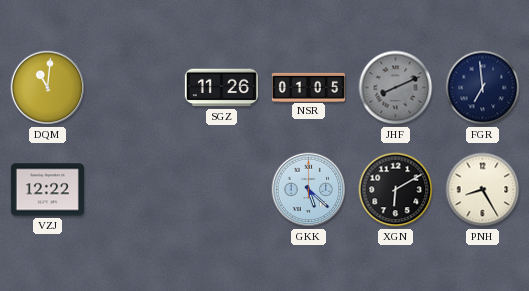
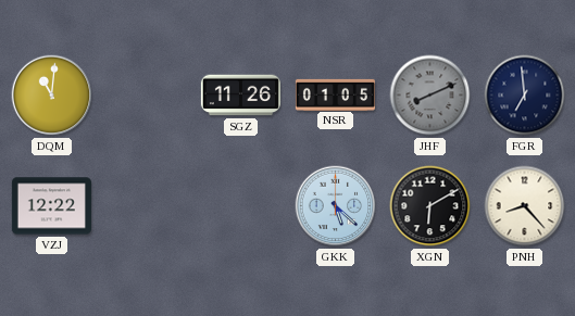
PNH: 8:25 -> 8:23 (525, 206)
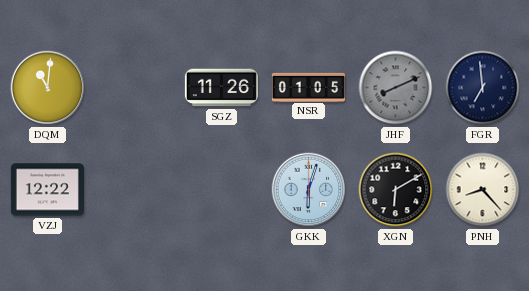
GKK: 5:22 -> 6:03 (309, 190)
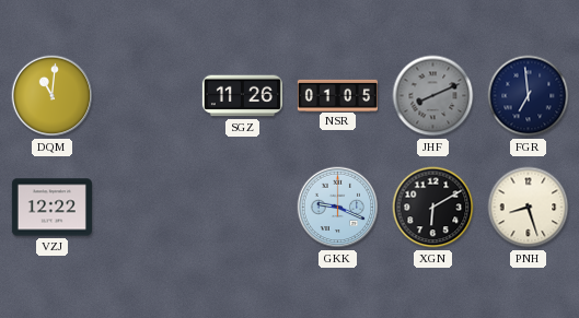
GKK: 6:03 -> 9:19 (338, 208)
PNH: 8:23 -> 8:27 (529, 208)
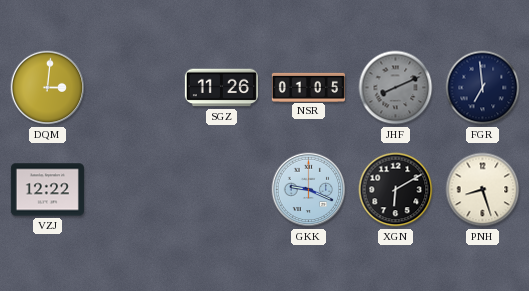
DQM: 11:01 -> 3:01 (48, 88)
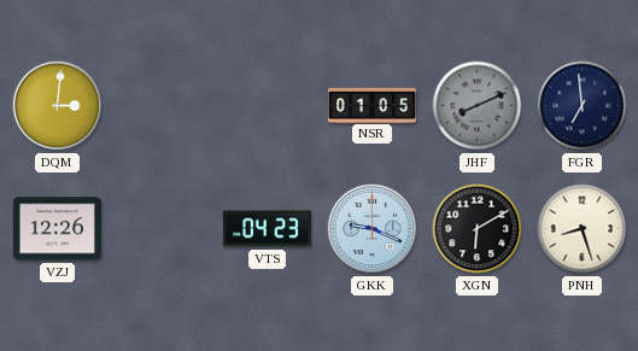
SGZ: 11:26 -> none (221, 88)
VZJ: 12:22 -> 12:26 (57, 229)
VTS: none -> 04:23 (267, 229)
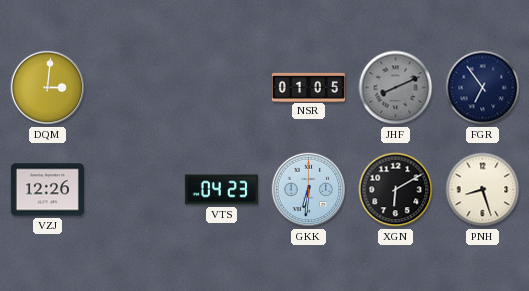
FGR: 6:59 -> 6:54 (483, 88)
GKK: 9:19 -> 6:31 (309, 190)
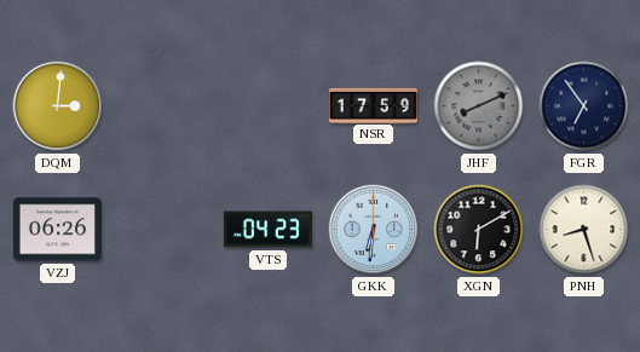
NSR: 01:05 -> 17:59 (373, 105)
VZJ: 12:26 -> 06:26 (57, 230)
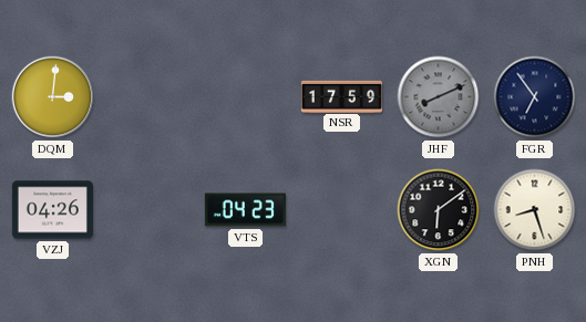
VZJ: 06:26 -> 04:26 (52, 210)
GKK: 6:31 -> none (374, 230)
XGN: 6:10 -> 6:09 (439, 210)
